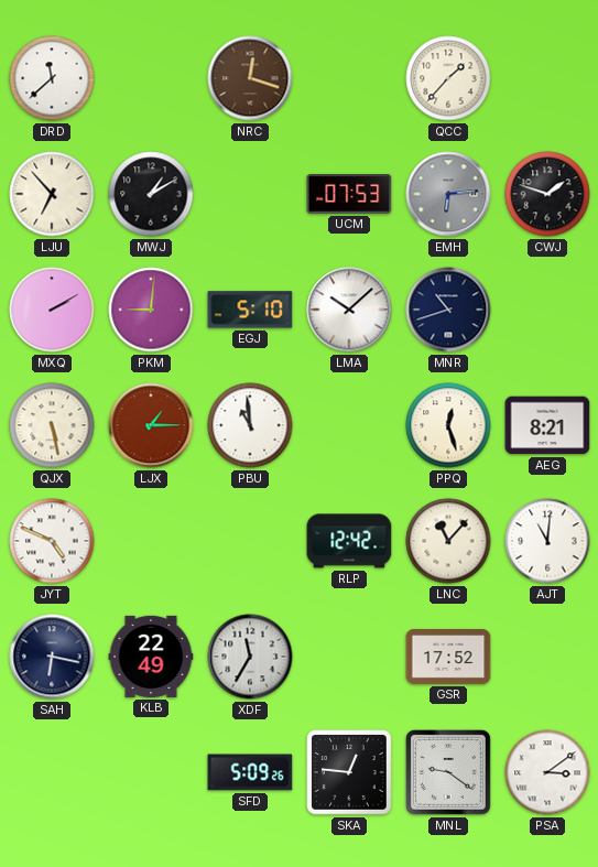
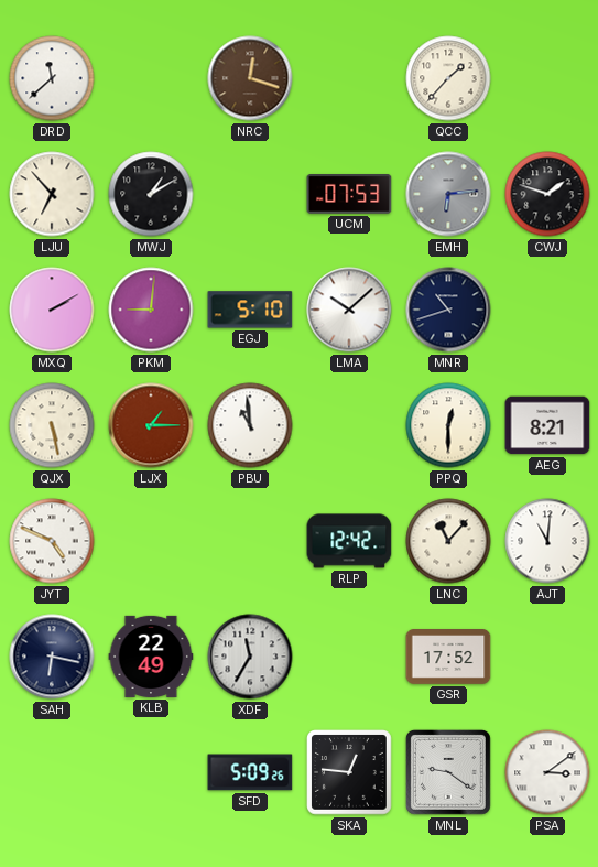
PPQ: 12:27 -> 12:30 (448, 425)
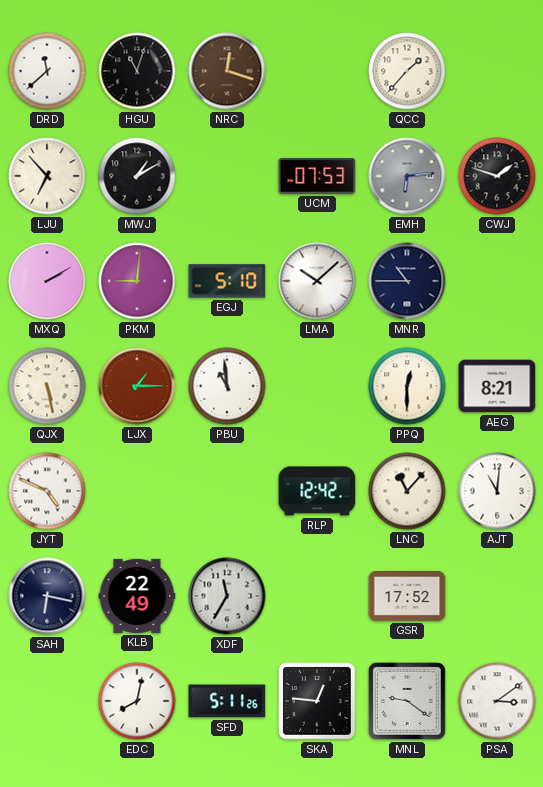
HGU: none -> 11:03 (137, 71)
MNR: 10:42 -> 10:45 (407, 281)
EDC: none -> 8:02 (137, 701)
SFD: 5:09 -> 5:11 (227, 701)
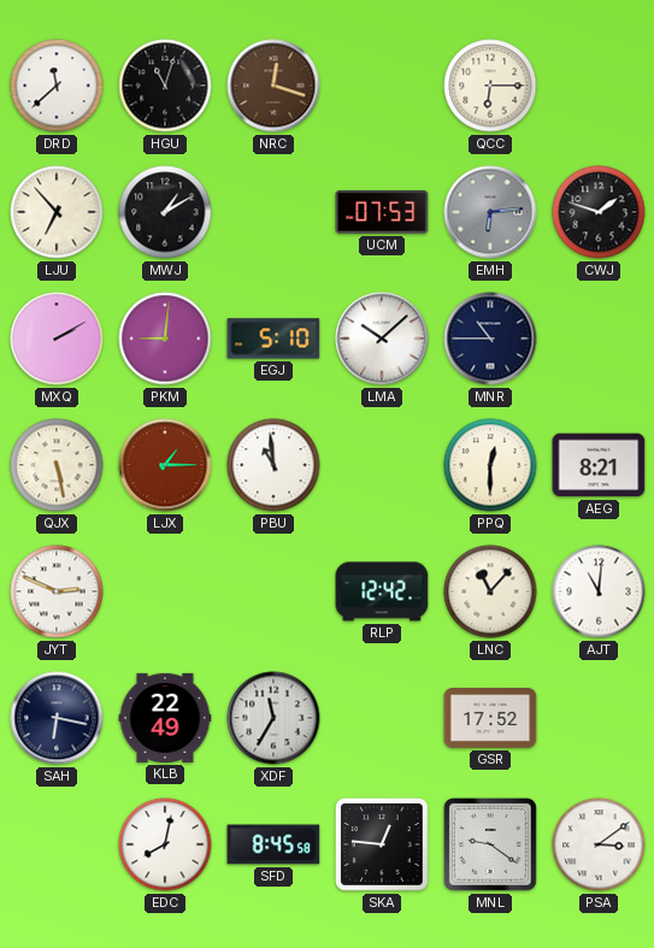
QCC: 1:37 -> 6:15 (490, 86)
JYT: 4:49 -> 2:49 (57, 591)
SFD: 5:11 -> 8:45 (273, 844)
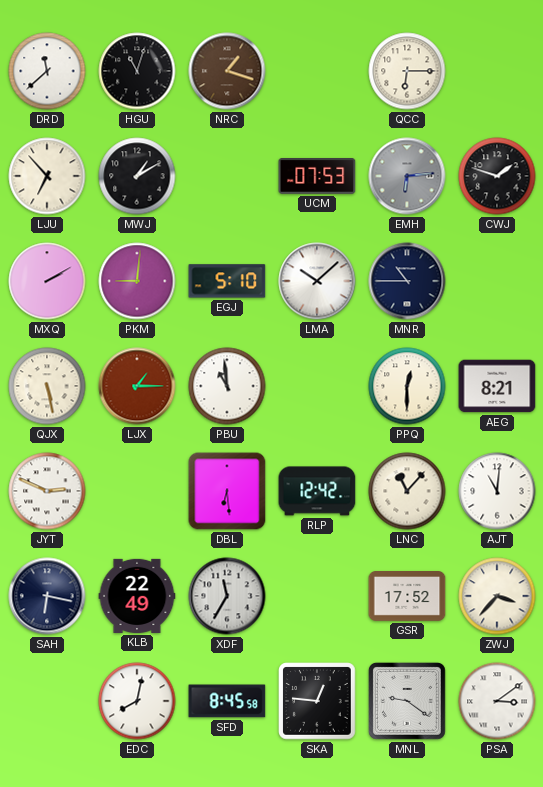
NRC: 12:18 -> 1:18 (227, 71)
DBL: none -> 6:29 (227, 491)
ZWJ: none -> 3:37 (497, 596)
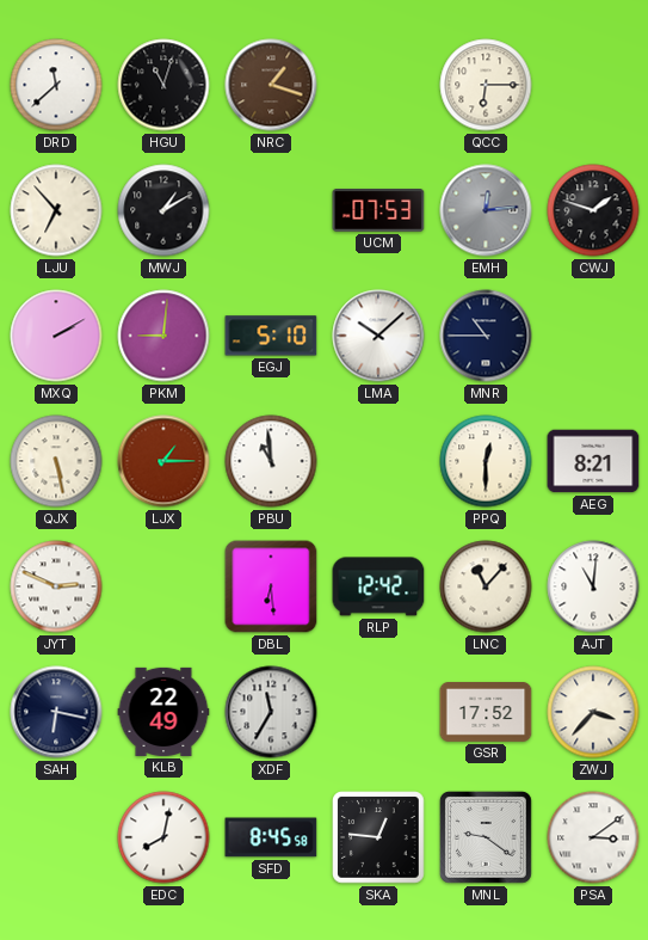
EMH: 6:14 -> 12:14 (486, 210)
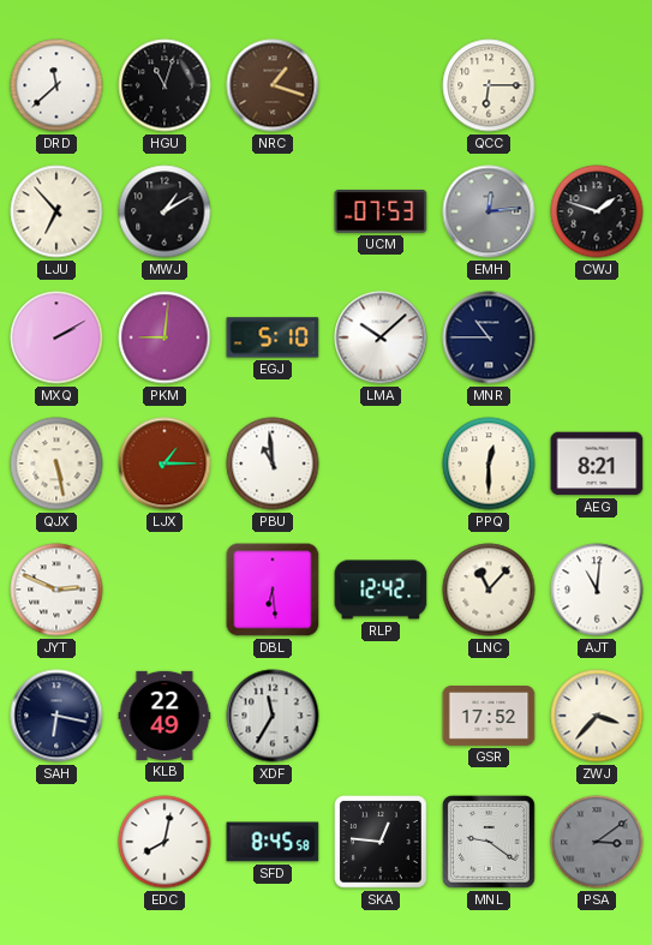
PSA dial: white -> grey (597, 842)
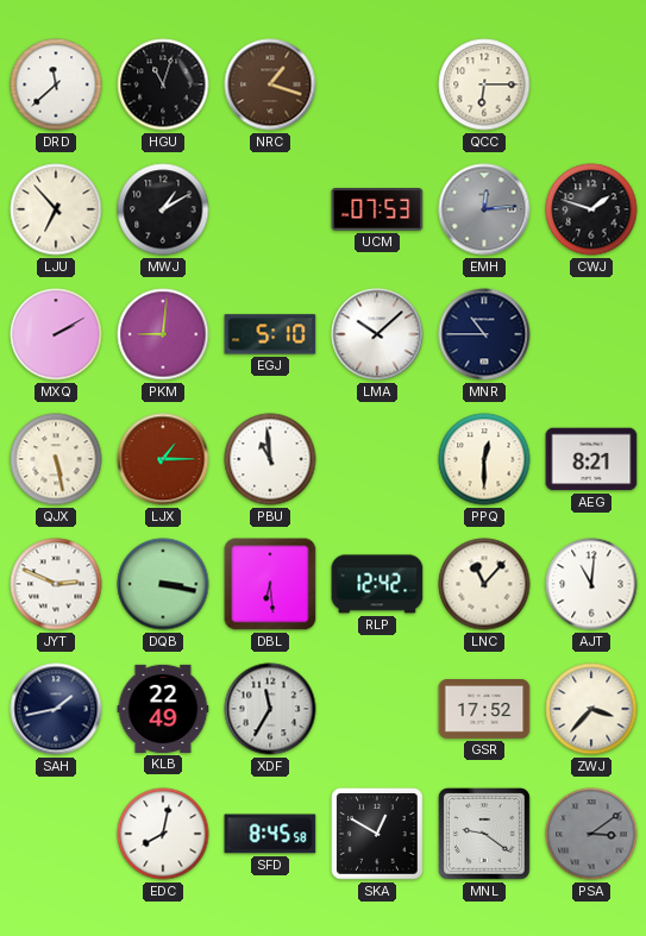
DQB: none -> 3:17 (163, 584)
SAH: 6:17 -> 1:43 (56, 709)
SKA: 12:46 -> 12:50 (377, 834)
